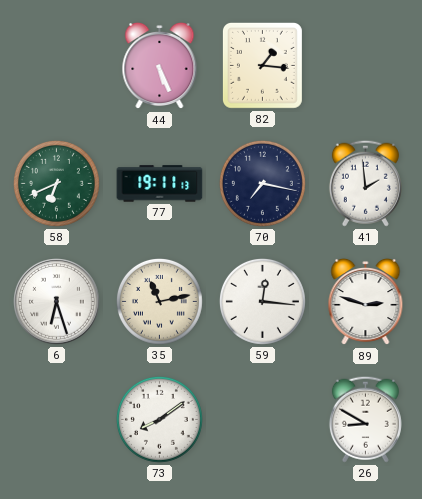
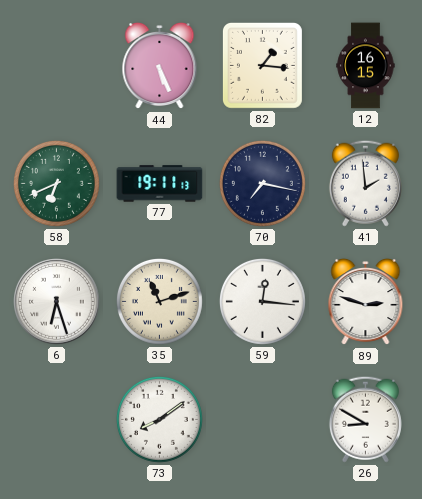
12: none -> 16:15 (366, 66)
35: 11:13 -> 11:12 (159, 301)
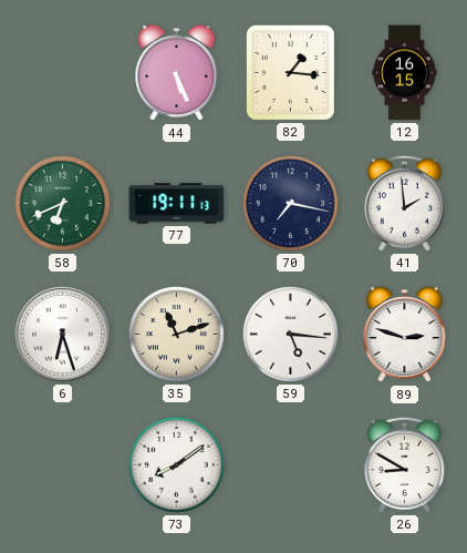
59: 12:16 -> 5:16 (290, 334)
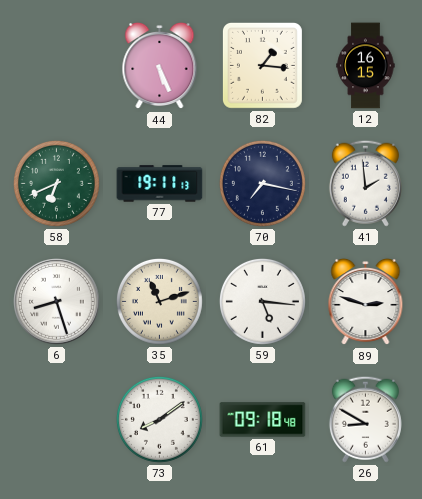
6: 6:27 -> 8:27 (57, 302)
61: none -> 09:18 (263, 420)
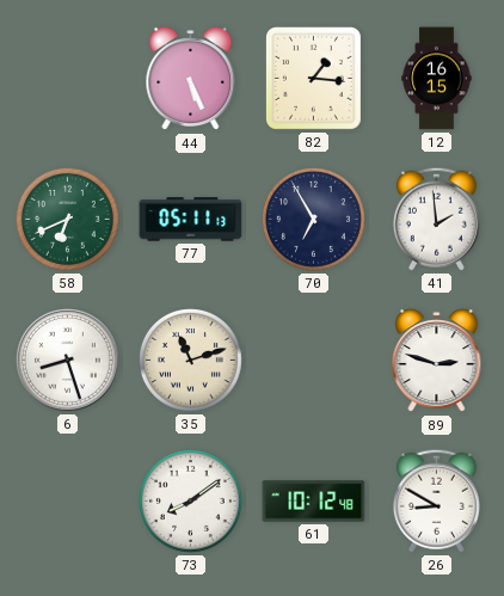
77: 19:11 -> 05:11 (191, 220)
70: 7:17 -> 6:55 (313, 219)
59: 5:16 -> none (262, 301)
61: 09:18 -> 10:12 (314, 502)
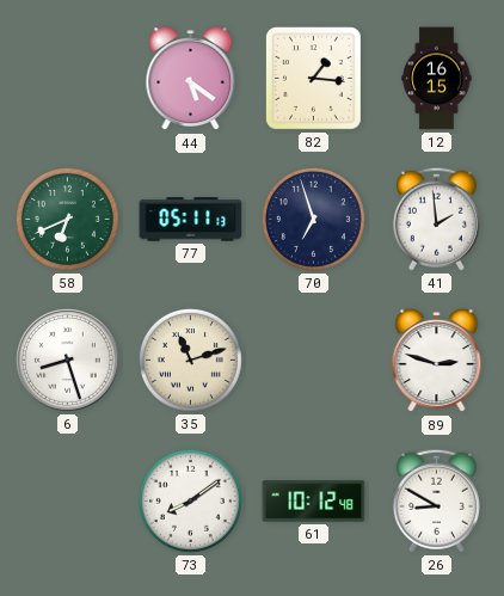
44: 5:26 -> 5:21 (191, 79)
70: 6:55 -> 6:57 (313, 219)
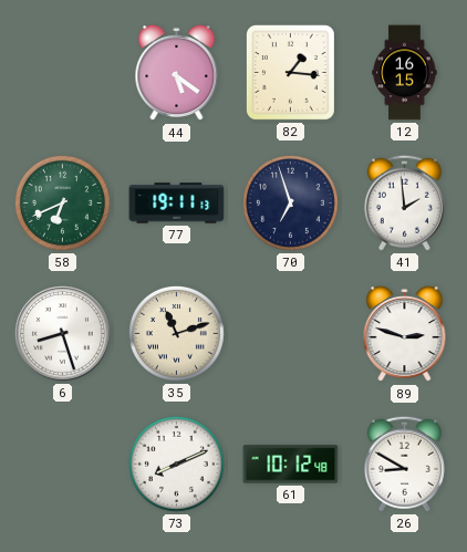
77: 05:11 -> 19:11 (177, 204)
73: 8:09 -> 8:11 (176, 464)
